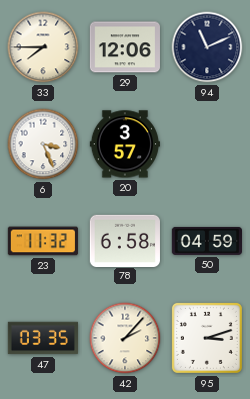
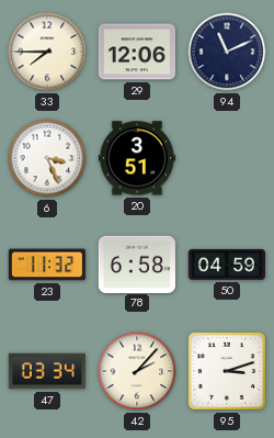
20: 3:57 -> 3:51 (137, 158)
47: 03:35 -> 03:34 (47, 371)
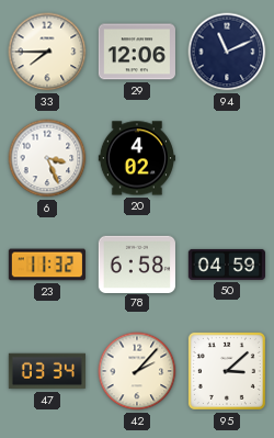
20: 3:51 -> 4:02 (137, 158)
95: 3:12 -> 3:08 (227, 371)
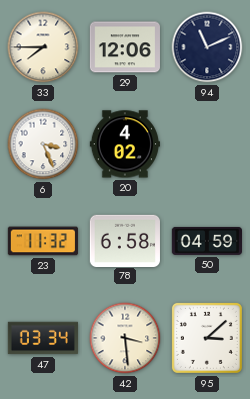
42: 2:07 -> 3:29 (125, 338)
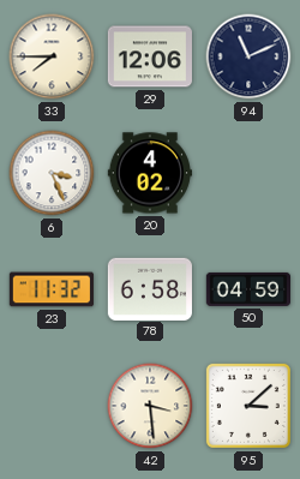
47: 03:34 -> none (43, 338)
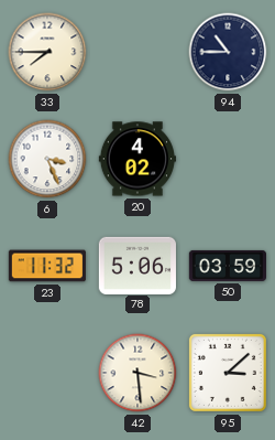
29: 12:06 -> none (149, 56)
94: 11:11 -> 10:45 (228, 52)
78: 6:58 -> 5:06 (137, 265)
50: 04:59 -> 03:59 (227, 266)
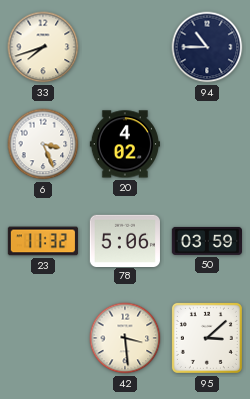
33: 7:45 -> 7:42 (43, 47)
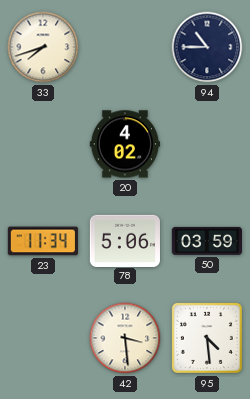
6: 3:26 -> none (43, 144)
23: 11:32 -> 11:34 (43, 241)
95: 3:08 -> 4:29 (207, 338)
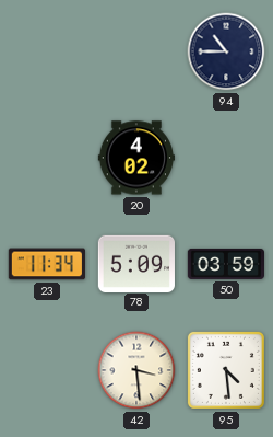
33: 7:42 -> none (43, 47)
78: 5:06 -> 5:09 (136, 263)
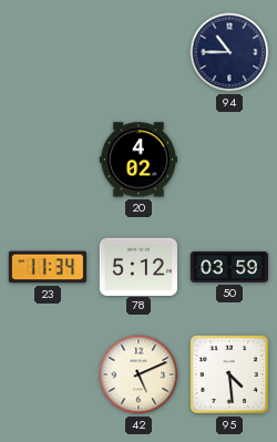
78: 5:09 -> 5:12 (138, 266)
42: 3:29 -> 5:11 (138, 374)
